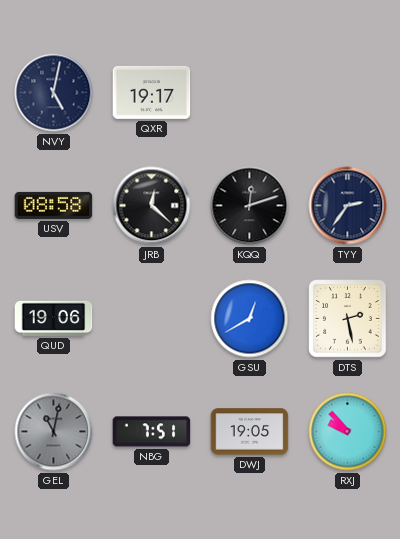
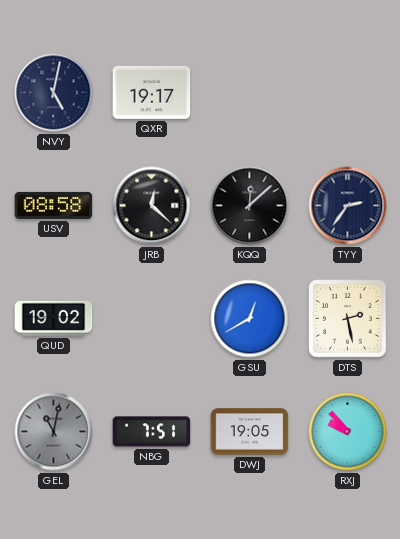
KQQ: 12:12 -> 12:08 (250, 206)
QUD: 19:06 -> 19:02 (54, 318)
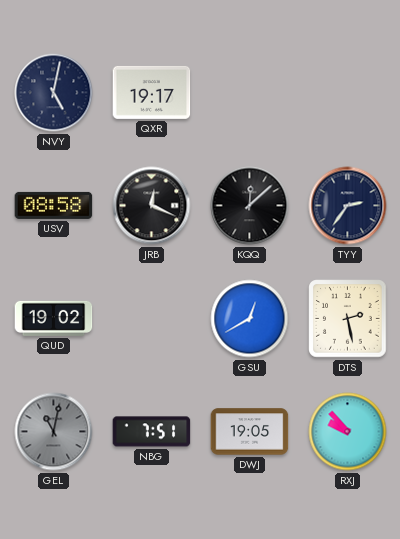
JRB: 12:22 -> 12:19 (152, 206)
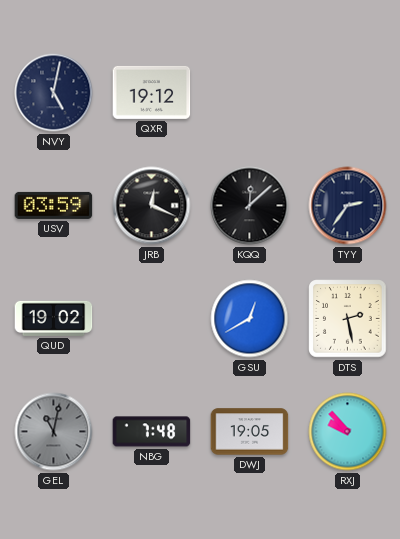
QXR: 19:17 -> 19:12 (152, 92)
USV: 08:58 -> 03:59 (54, 205)
NBG: 7:51 -> 7:48 (152, 432)
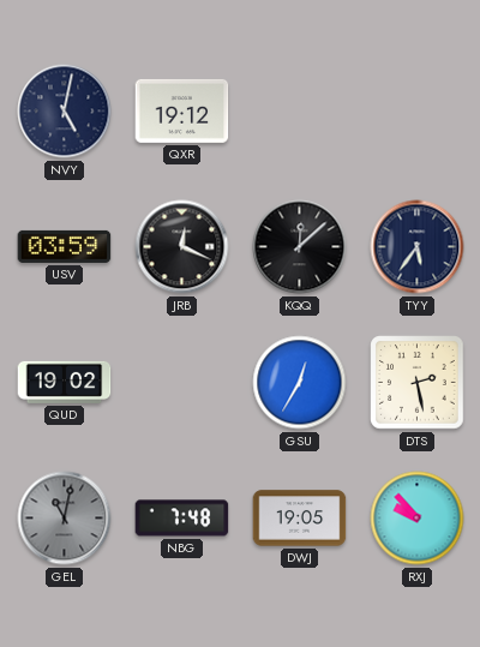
TYY: 2:36 -> 5:36 (418, 247)
GSU: 12:40 -> 12:35 (300, 383)
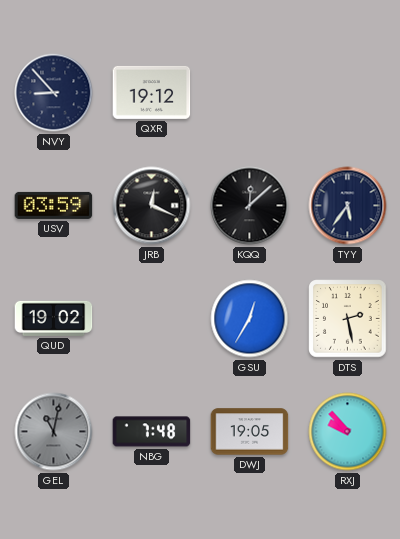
NVY: 5:02 -> 8:53 (54, 93)
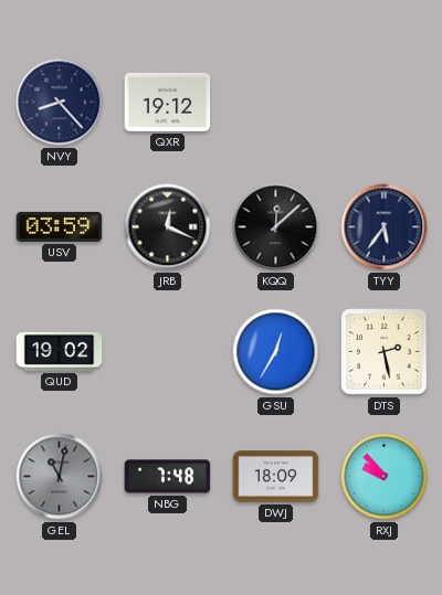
NVY: 8:53 -> 8:23 (60, 103)
DWJ: 19:05 -> 18:09 (276, 477)
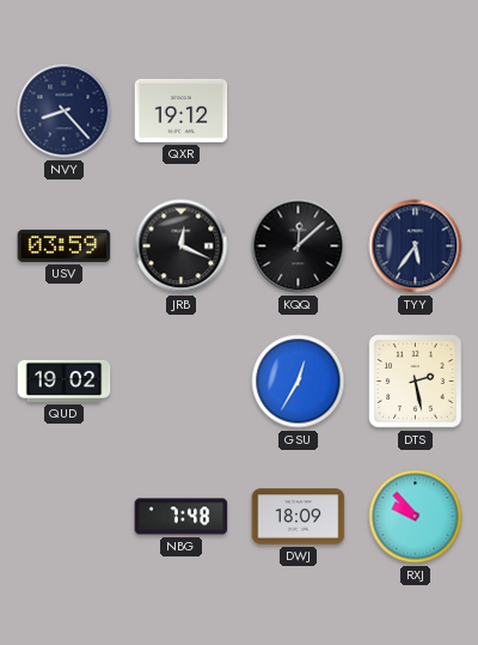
GEL: 11:02 -> none (60, 477)
